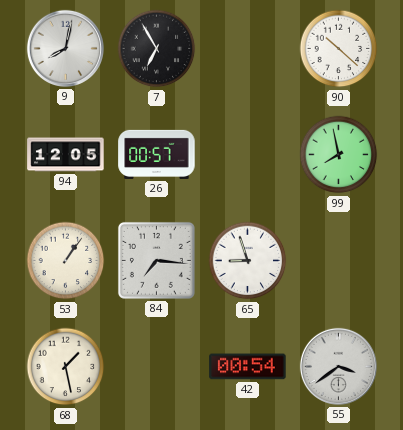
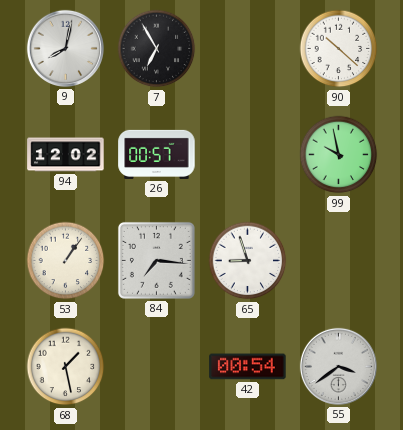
94: 12:05 -> 12:02 (66, 155)
99: 7:58 -> 9:58 (339, 155)
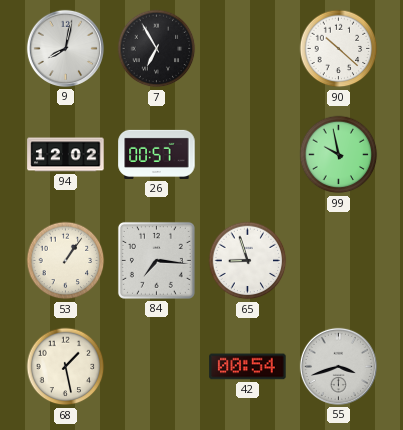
55: 3:39 -> 3:42 (338, 366)
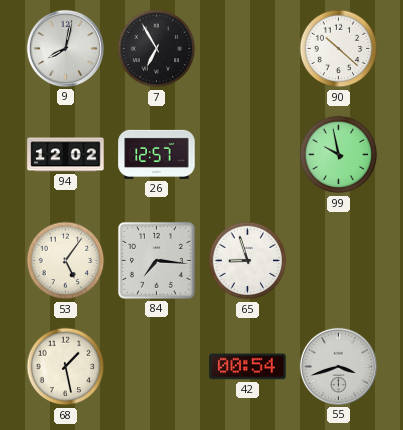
26: 00:57 -> 12:57 (157, 154)
53: 1:06 -> 5:06 (66, 261)
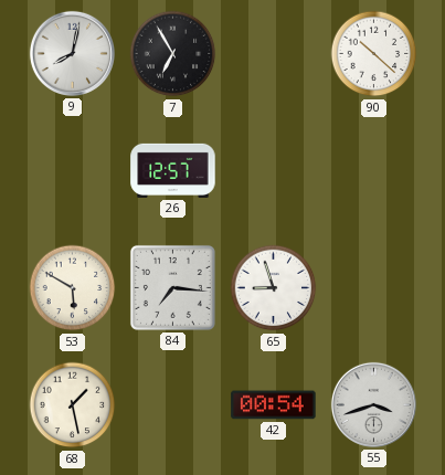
94: 12:02 -> none (66, 155)
99: 9:58 -> none (339, 155)
53: 5:06 -> 5:50 (73, 288)
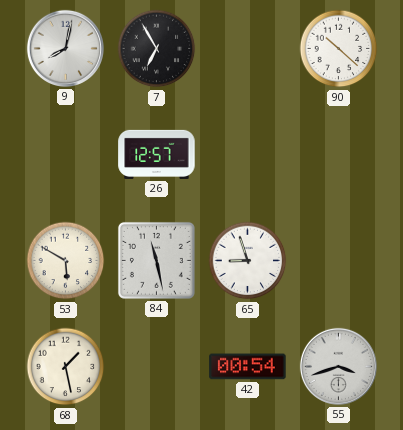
84: 7:16 -> 11:28 (156, 260)
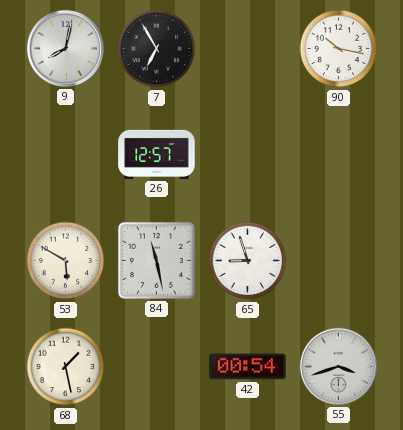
90: 10:22 -> 10:17 (339, 49)
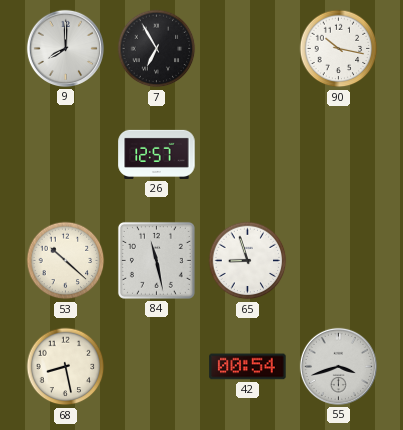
9: 8:02 -> 8:00 (65, 48)
53: 5:50 -> 10:22 (66, 261)
68: 1:28 -> 8:28 (66, 367)
